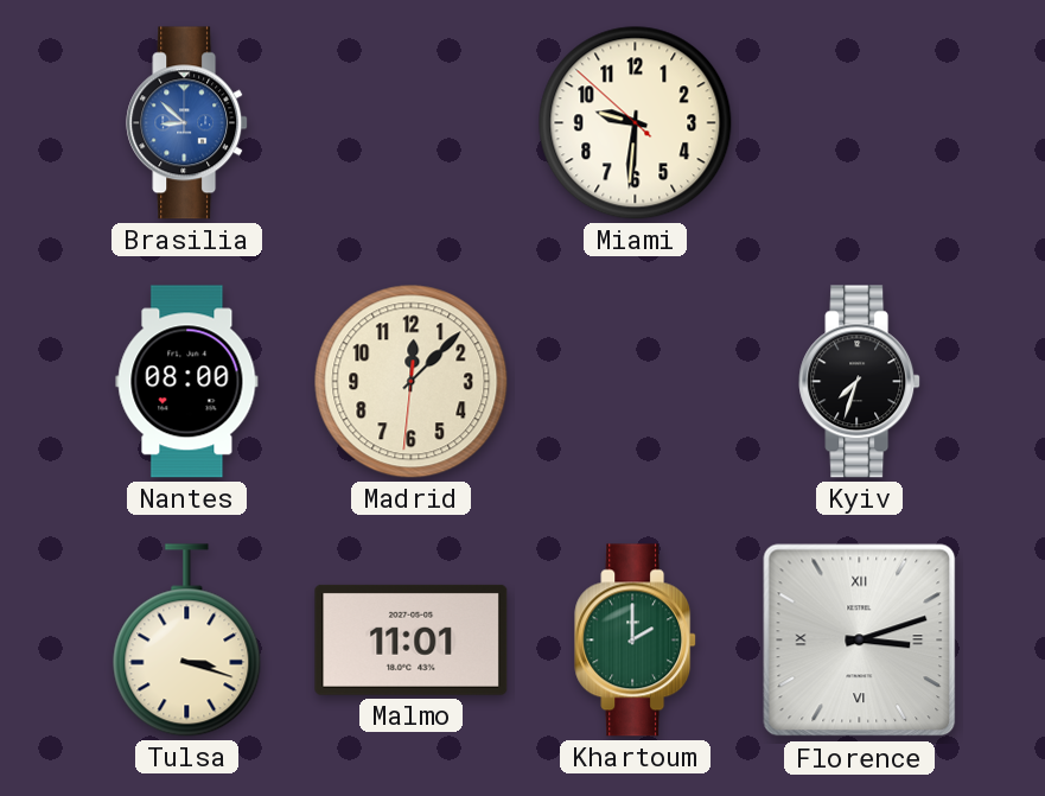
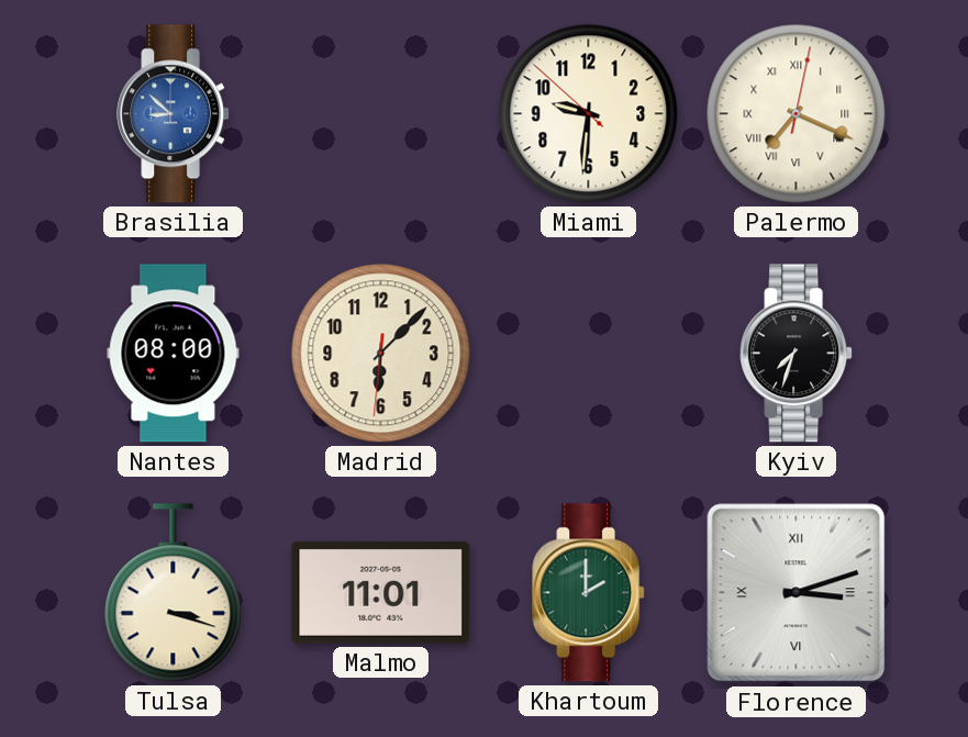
Palermo: none -> 7:19 (797, 114)
Madrid: 12:07 -> 6:07 (381, 354)
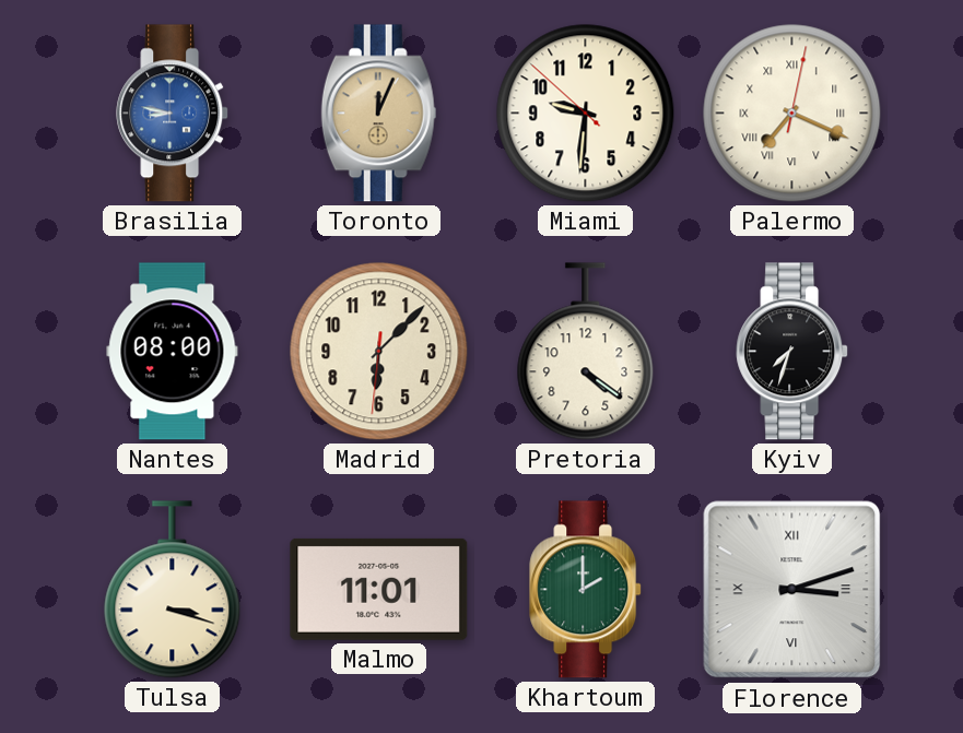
Brasilia: 8:52 -> 8:47 (173, 114)
Toronto: none -> 12:04 (379, 114)
Pretoria: none -> 4:21 (586, 352)
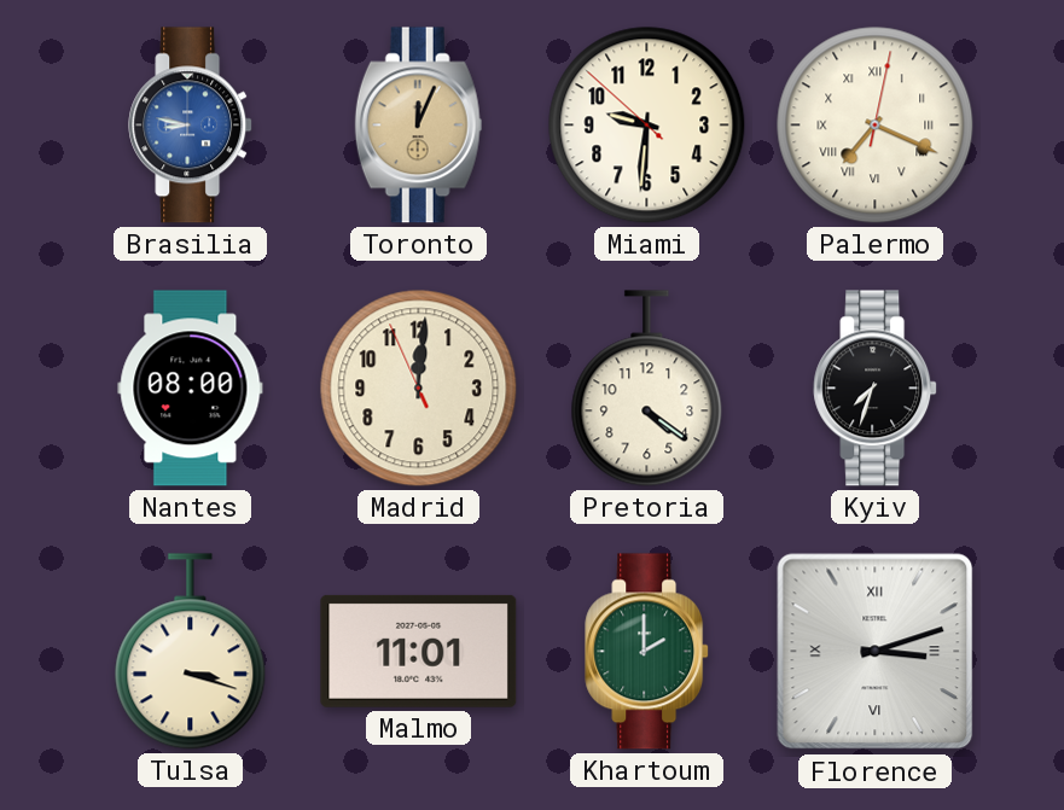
Madrid: 6:07 -> 12:00 (419, 389)
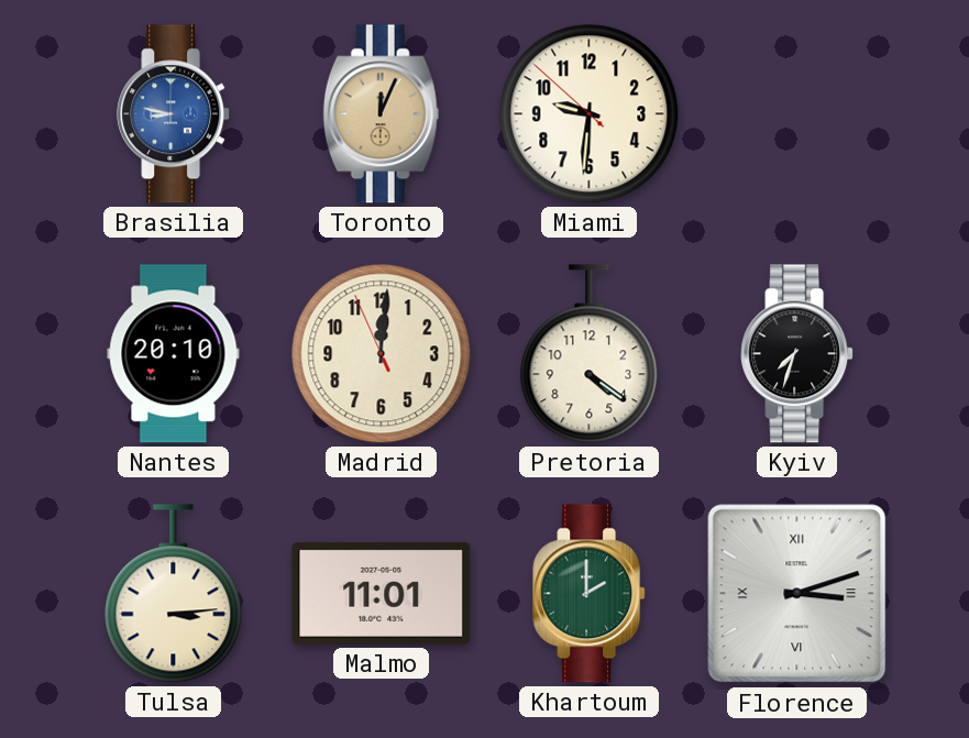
Palermo: 7:19 -> none (876, 126)
Nantes: 08:00 -> 20:10 (174, 354)
Tulsa: 3:18 -> 3:14 (174, 594)
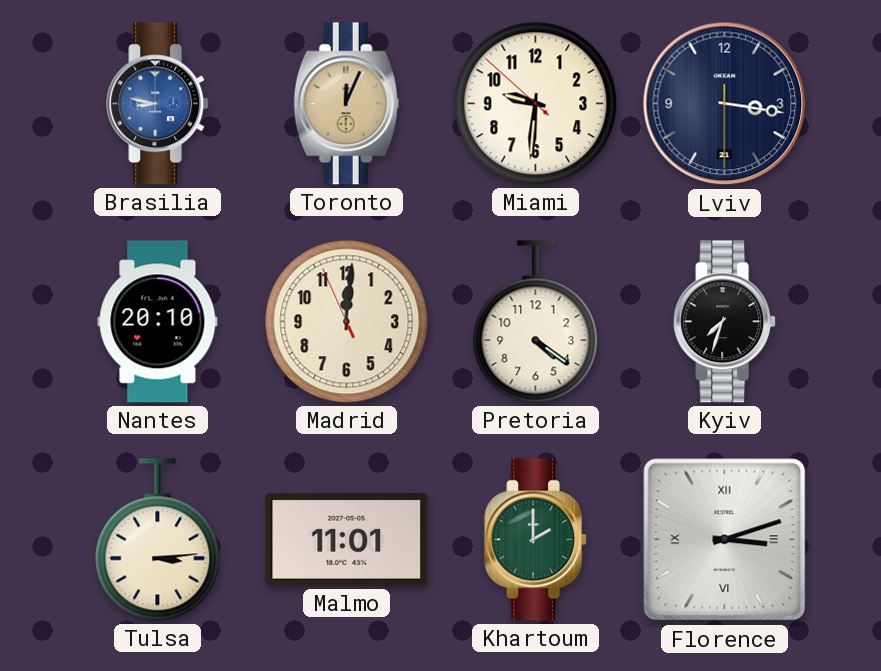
Lviv: none -> 3:16 (725, 104)
